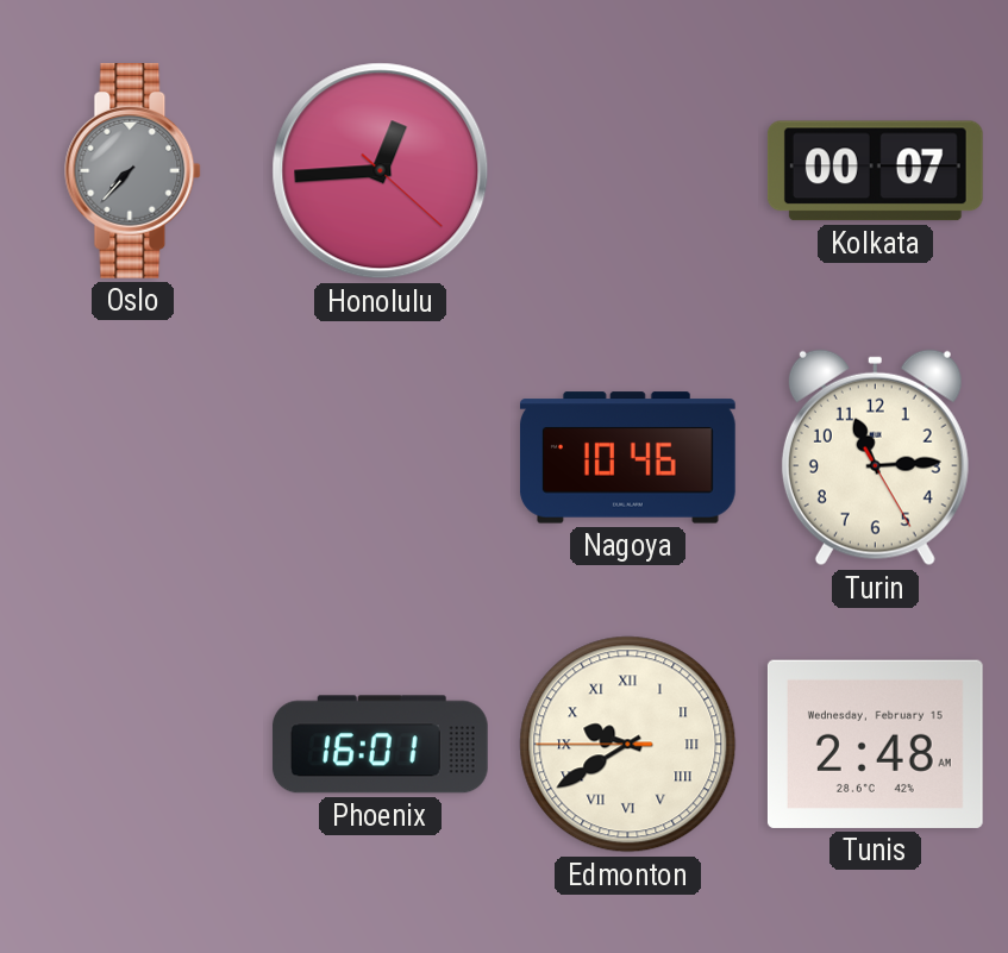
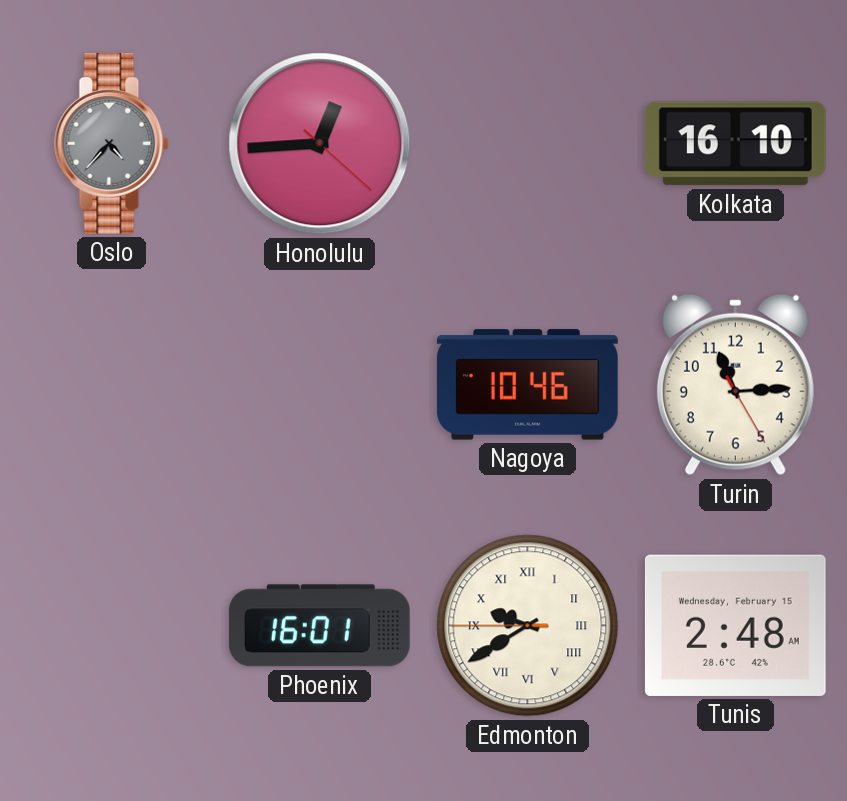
Oslo: 7:37 -> 4:37 (112, 143)
Kolkata: 00:07 -> 16:10 (735, 144)
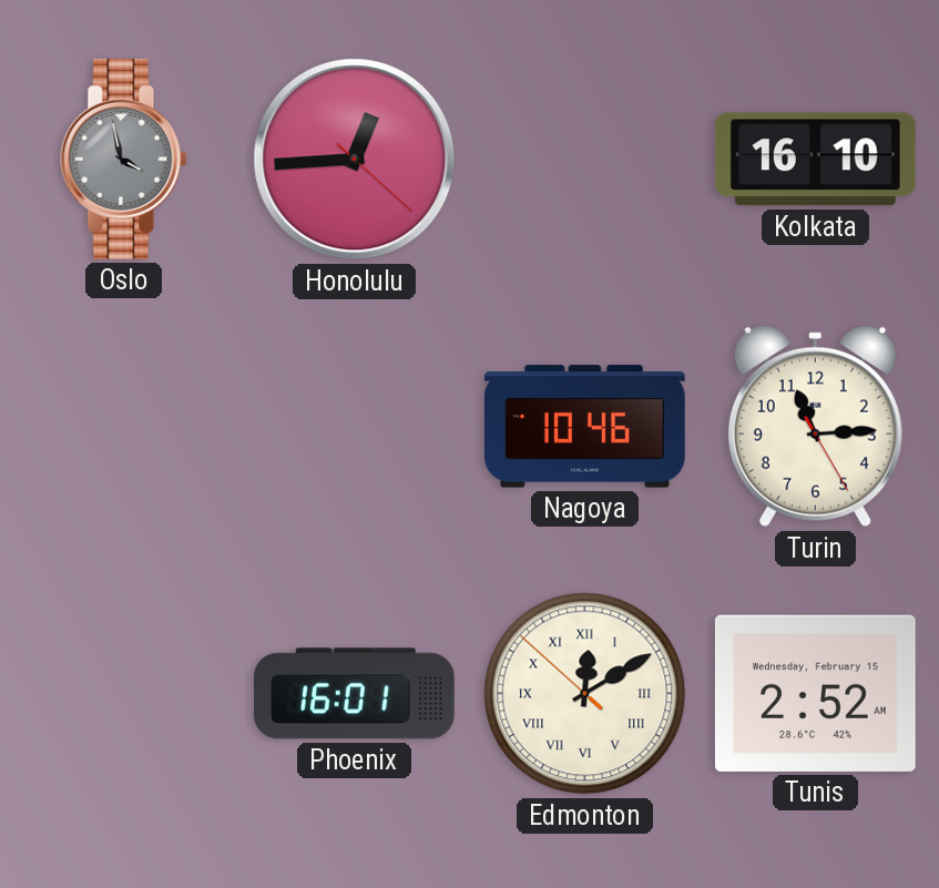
Oslo: 4:37 -> 3:58 (124, 159)
Edmonton: 9:39 -> 12:09 (585, 694)
Tunis: 2:48 -> 2:52 (815, 693)
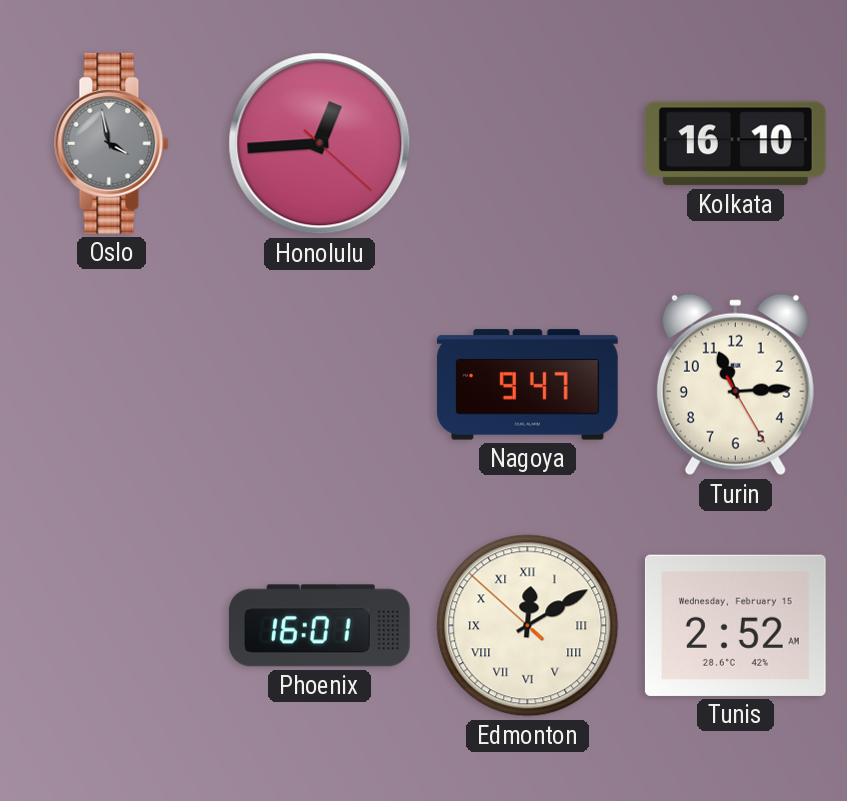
Nagoya: 10:46 -> 9:47 (528, 385)
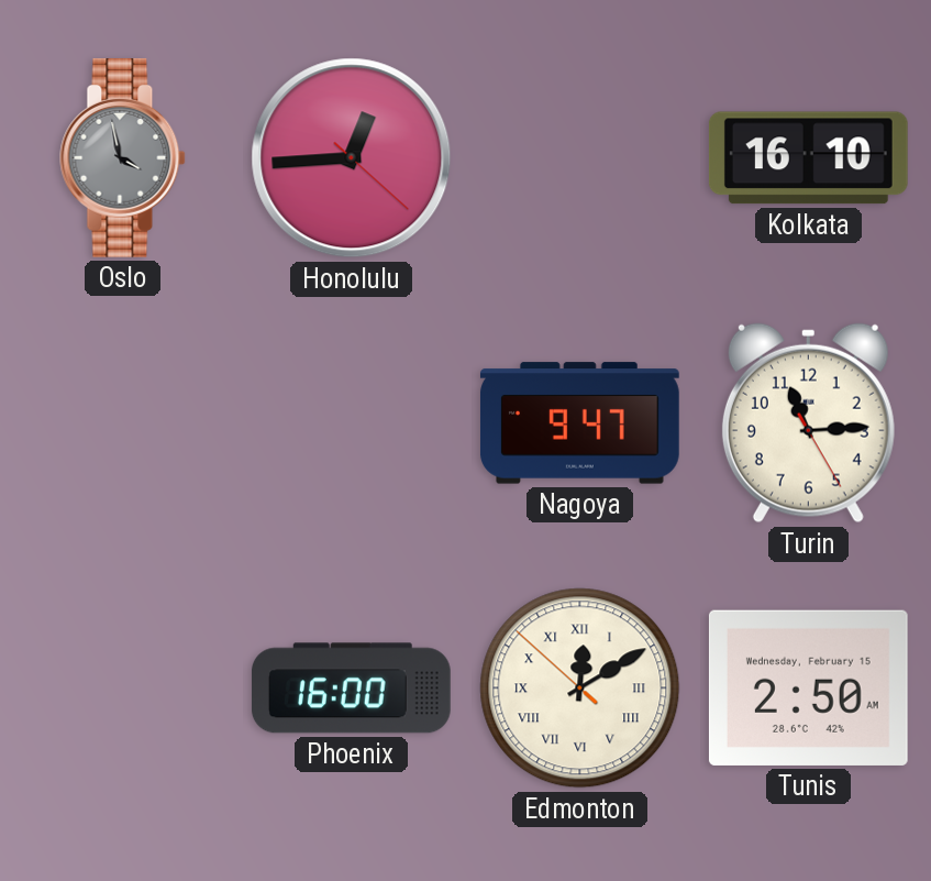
Phoenix: 16:01 -> 16:00 (351, 689)
Tunis: 2:52 -> 2:50 (808, 687)
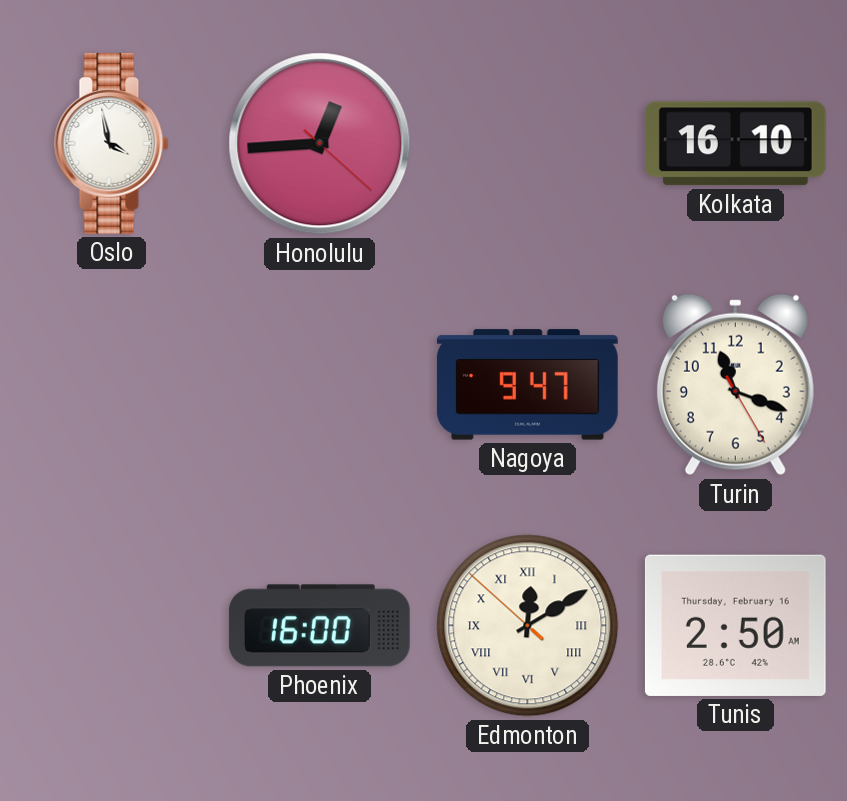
Oslo dial: grey -> white (112, 143)
Turin: 11:14 -> 11:18 (735, 385)
Tunis date: Wednesday, February 15 -> Thursday, February 16 (735, 625)
